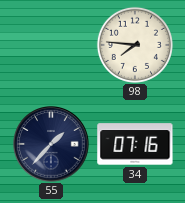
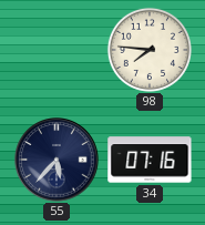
55: 1:37 -> 5:37 (57, 160)
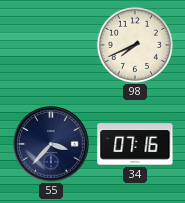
98: 7:46 -> 7:41 (135, 45)
55: 5:37 -> 3:37 (51, 144)
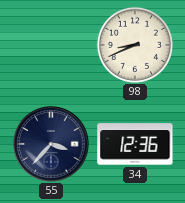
98: 7:41 -> 8:41 (135, 45)
34: 07:16 -> 12:36 (135, 144)
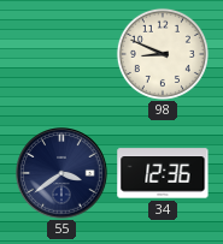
98: 8:41 -> 8:49 (163, 54)
55: 3:37 -> 3:39 (61, 173)
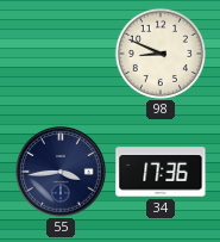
55: 3:39 -> 3:44 (61, 172)
34: 12:36 -> 17:36 (161, 172)
